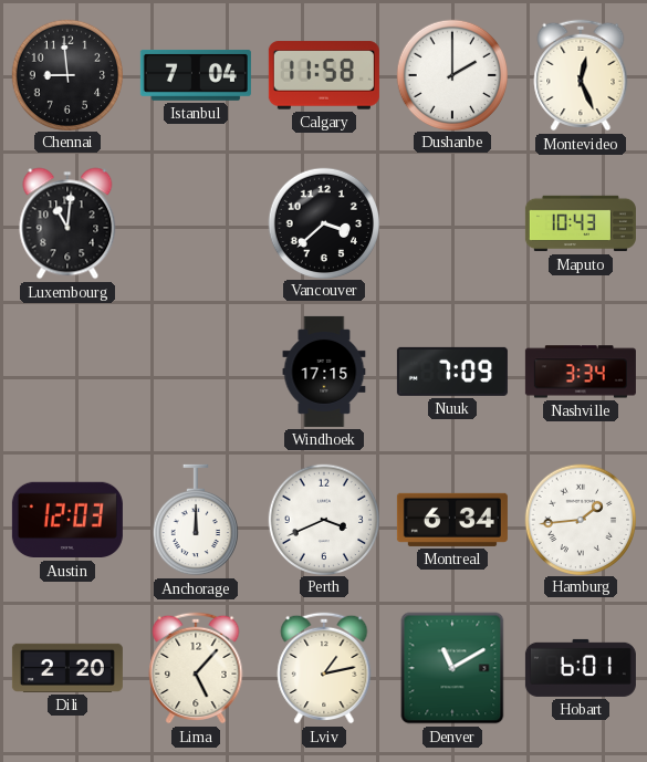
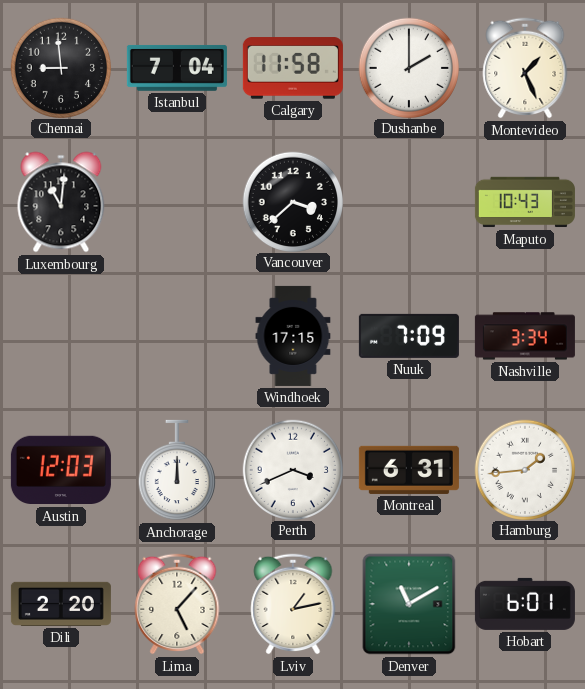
Montevideo: 12:26 -> 1:26 (525, 68)
Montreal: 6:34 -> 6:31 (409, 470)
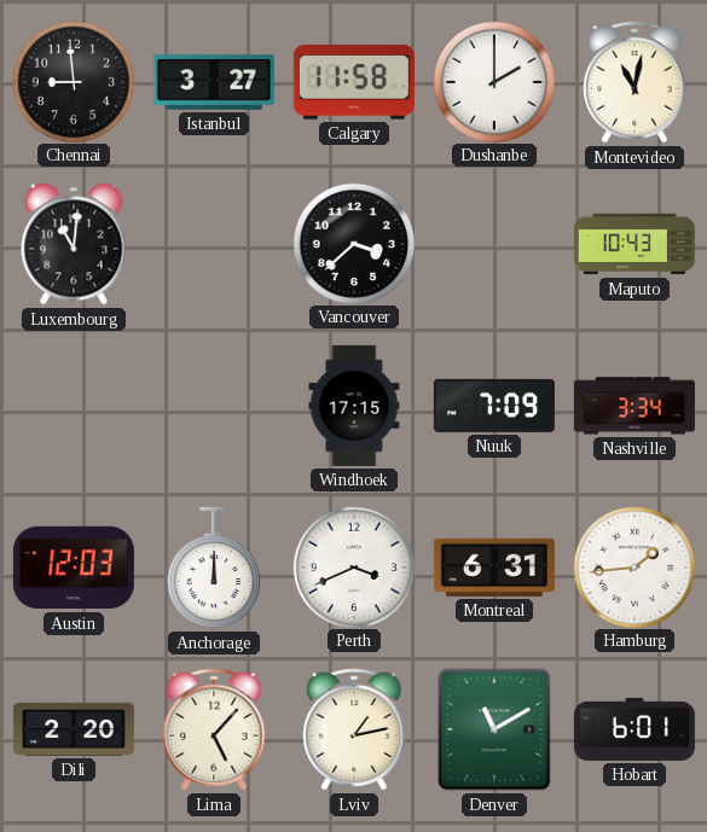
Istanbul: 7:04 -> 3:27 (214, 82)
Montevideo: 1:26 -> 11:02 (634, 82)
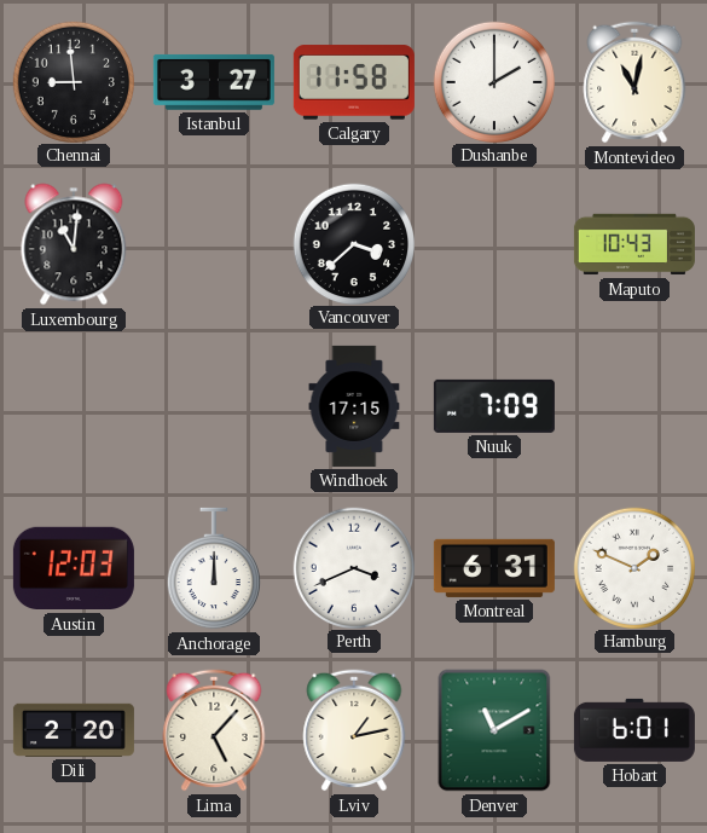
Nashville: 3:34 -> none (634, 406)
Hamburg: 1:44 -> 1:49 (633, 567)
